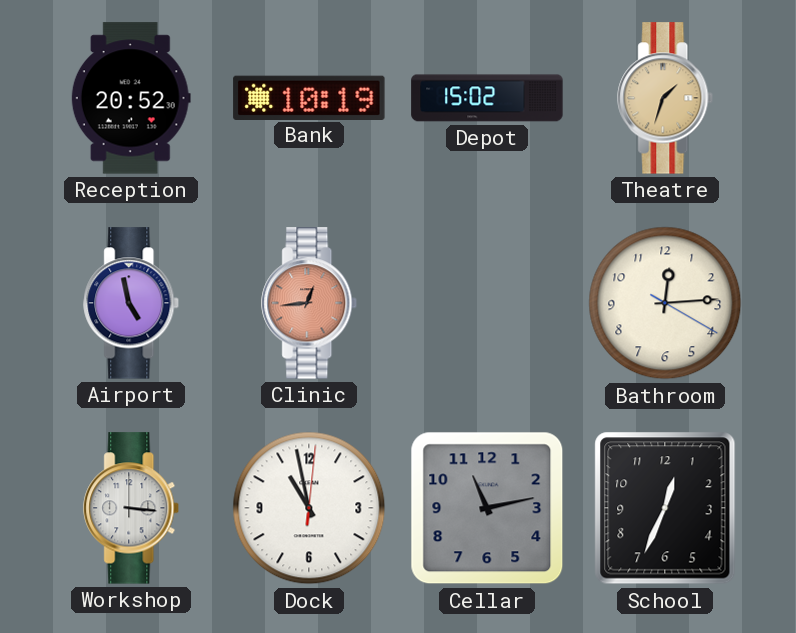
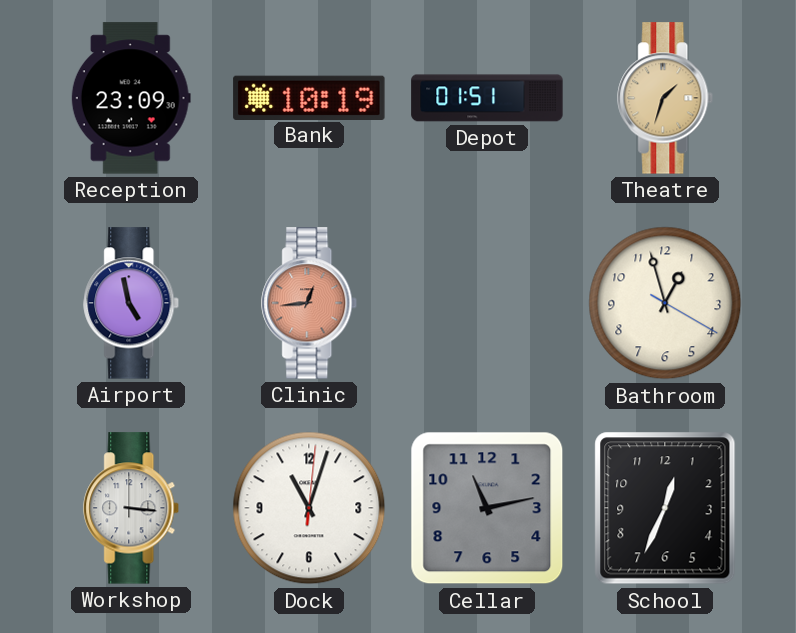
Reception: 20:52 -> 23:09 (131, 98)
Depot: 15:02 -> 01:51 (487, 98)
Bathroom: 12:14 -> 12:57 (665, 303)
Dock: 10:58 -> 11:03 (309, 508)
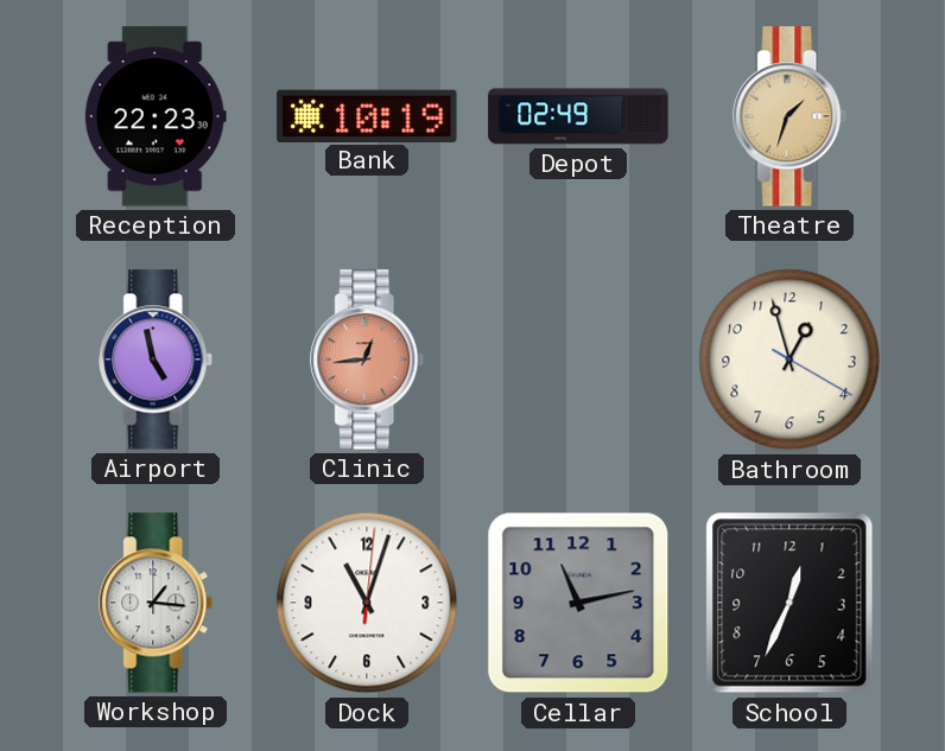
Reception: 23:09 -> 22:23 (156, 116)
Depot: 01:51 -> 02:49 (578, 116)
Workshop: 3:16 -> 1:16 (157, 603)
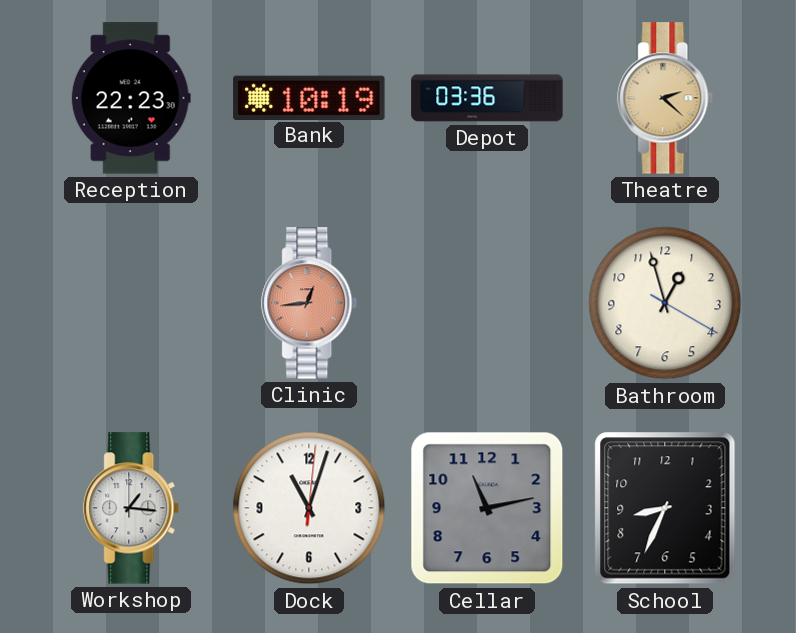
Depot: 02:49 -> 03:36 (487, 98)
Theatre: 1:33 -> 2:22 (666, 98)
Airport: 4:58 -> none (157, 359)
School: 12:34 -> 8:34 (665, 508)
